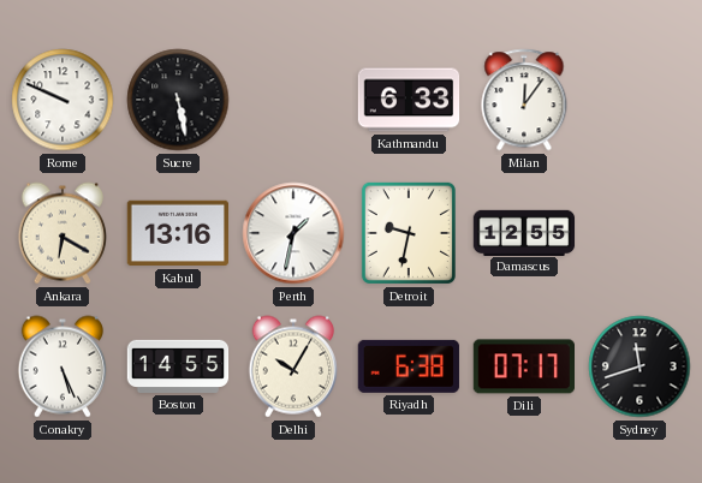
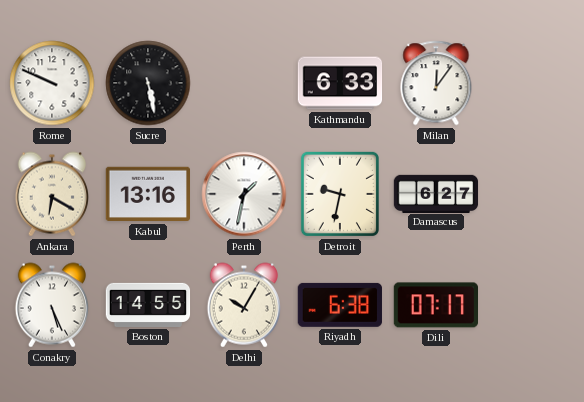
Damascus: 12:55 -> 6:27 (436, 193)
Sydney: 11:42 -> none (639, 366)
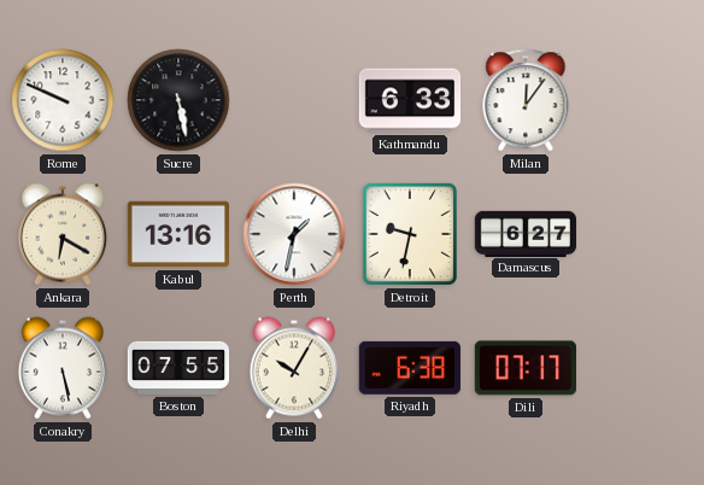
Conakry: 5:26 -> 5:28 (61, 368)
Boston: 14:55 -> 07:55 (178, 368)
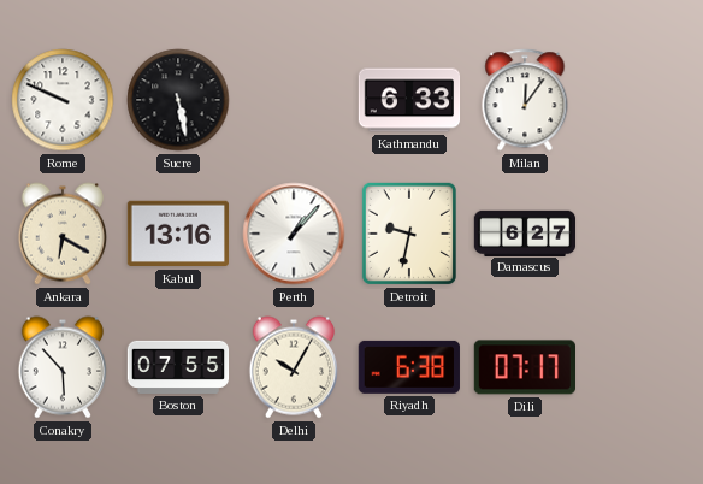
Perth: 1:32 -> 1:07 (294, 234)
Conakry: 5:28 -> 5:53 (61, 367)
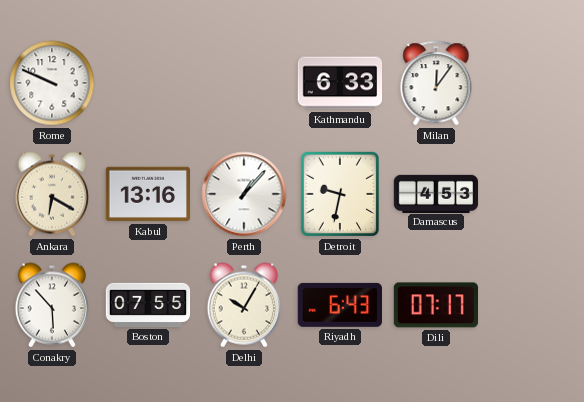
Sucre: 5:28 -> none (178, 100)
Damascus: 6:27 -> 4:53 (436, 193)
Riyadh: 6:38 -> 6:43 (340, 305)
